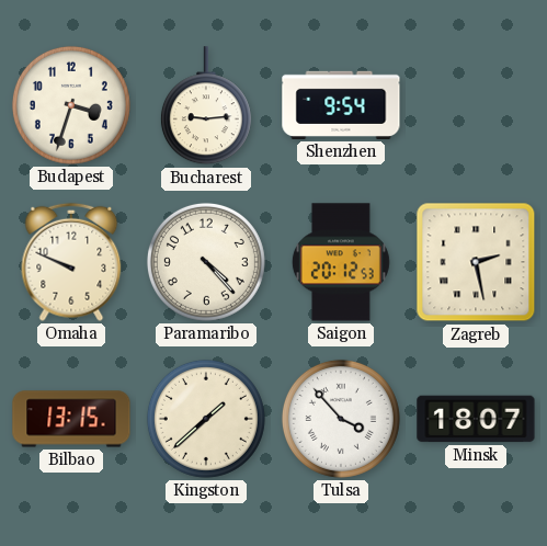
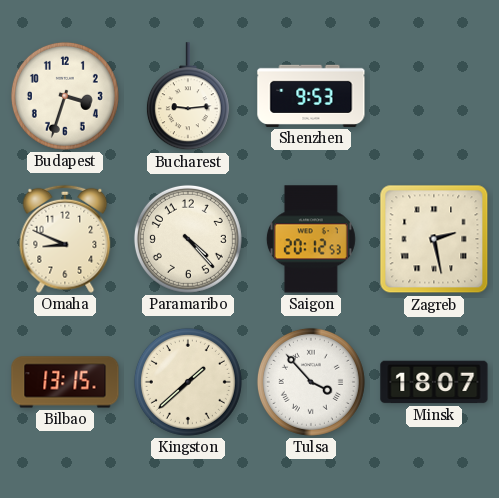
Shenzhen: 9:54 -> 9:53 (311, 96)
Omaha: 9:49 -> 8:49 (65, 239)
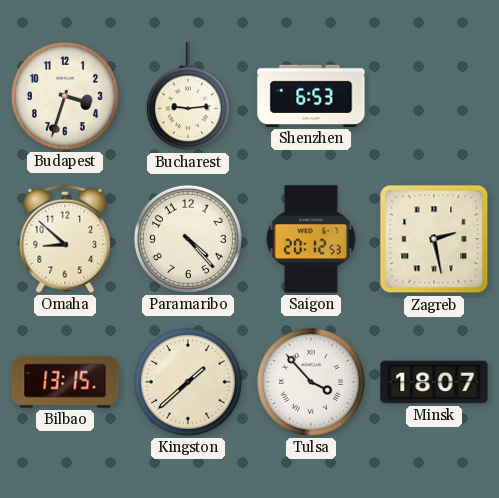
Shenzhen: 9:53 -> 6:53 (311, 96)
Omaha: 8:49 -> 8:52 (65, 239)
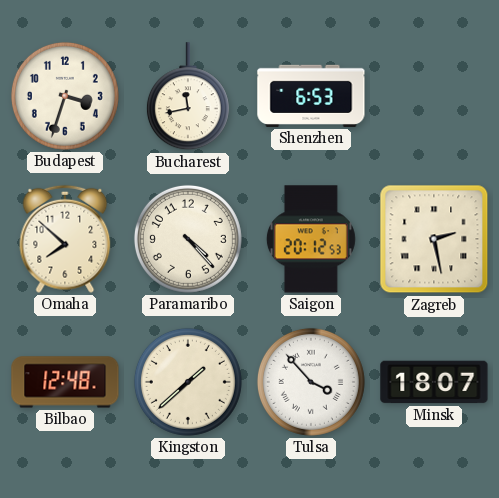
Bucharest: 9:14 -> 11:43 (188, 97)
Omaha: 8:52 -> 7:52 (65, 239)
Bilbao: 13:15 -> 12:48 (65, 382)
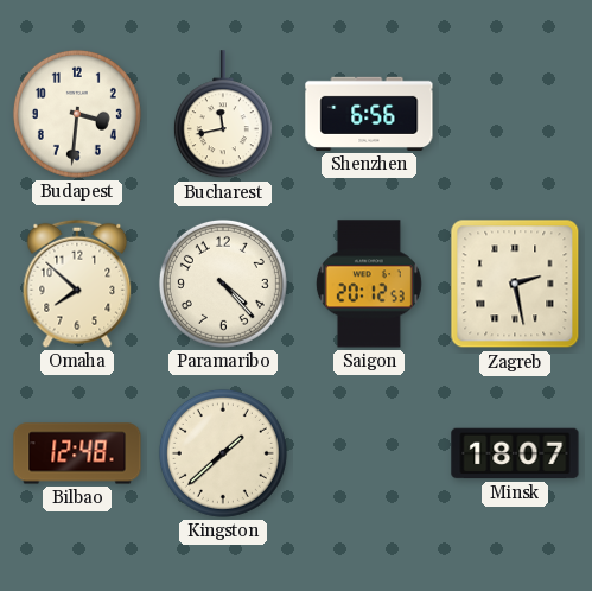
Budapest: 3:33 -> 3:31 (77, 114)
Shenzhen: 6:53 -> 6:56 (369, 114)
Tulsa: 3:53 -> none (311, 382)
